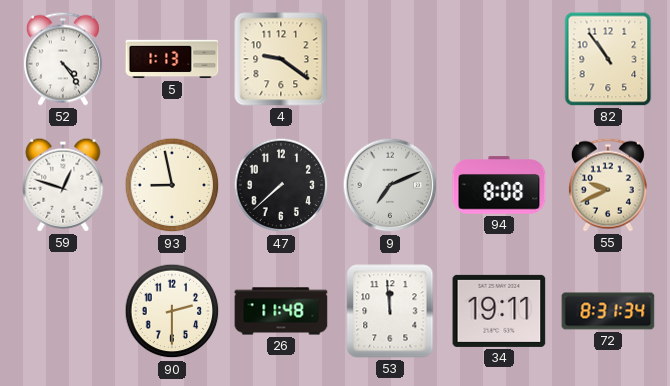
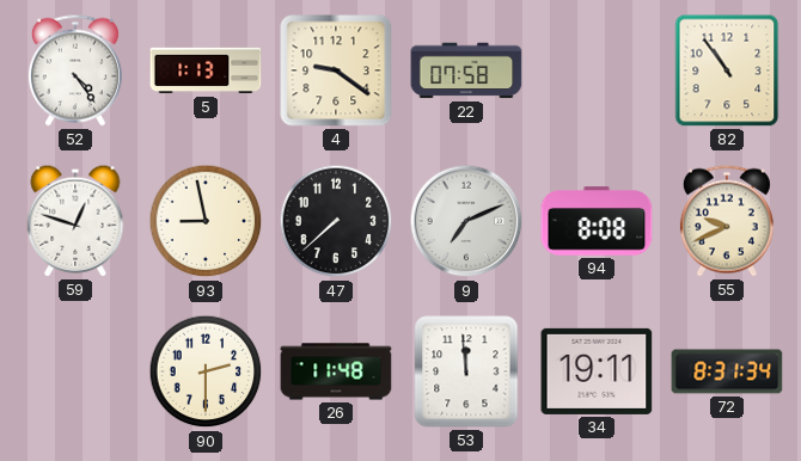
22: none -> 07:58 (466, 70)
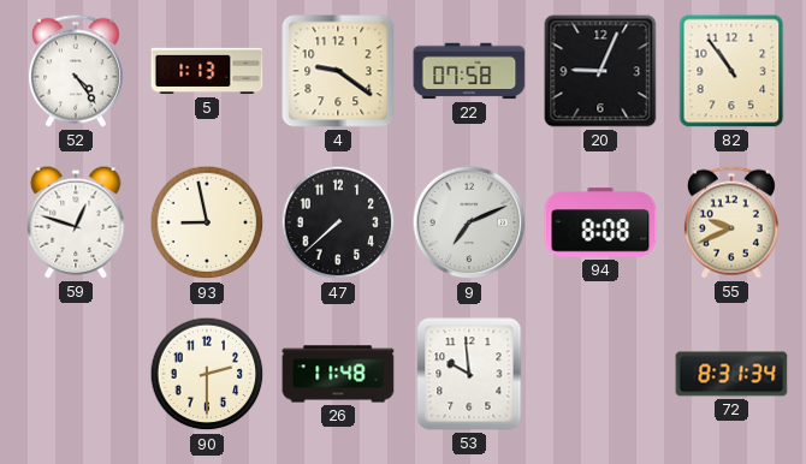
20: none -> 9:04 (600, 71)
53: 11:59 -> 9:59 (469, 374)
34: 19:11 -> none (597, 371)
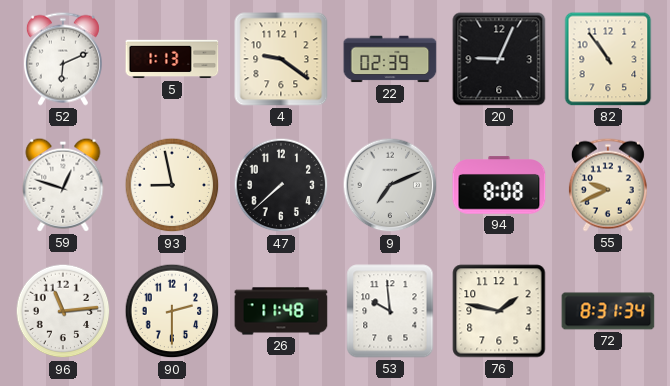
52: 4:24 -> 6:11 (63, 59)
22: 07:58 -> 02:39 (390, 59)
96: none -> 11:14 (63, 311)
76: none -> 1:47 (499, 311)
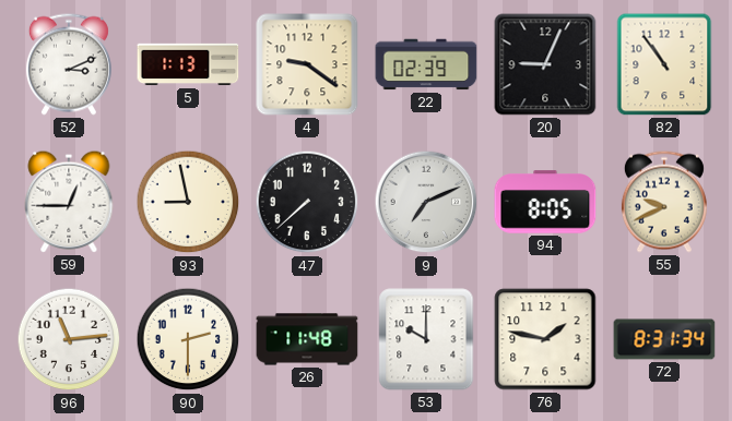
52: 6:11 -> 3:11 (69, 64)
59: 12:48 -> 12:45 (69, 202)
94: 8:08 -> 8:05 (545, 202)
53: 9:59 -> 10:00 (426, 339)
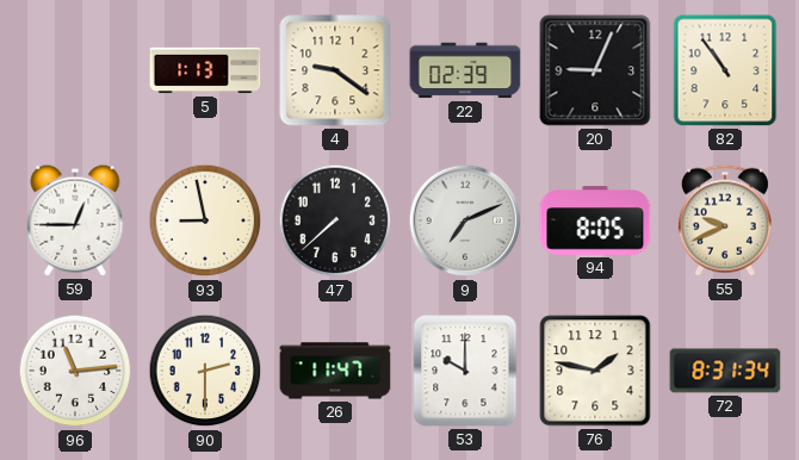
52: 3:11 -> none (69, 64)
26: 11:48 -> 11:47 (335, 371)
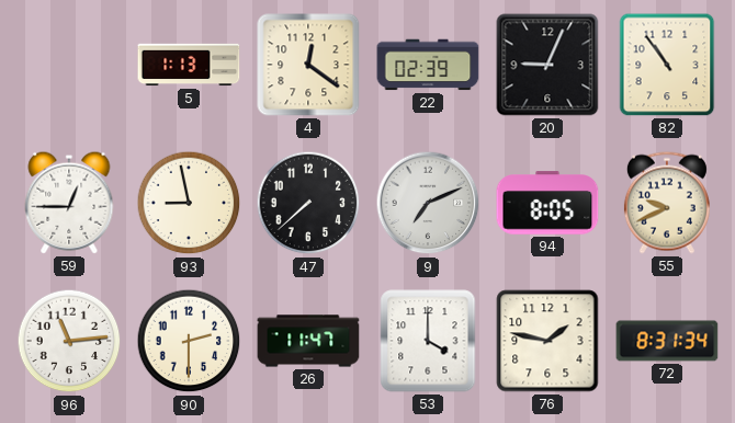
4: 9:21 -> 12:21 (308, 65)
53: 10:00 -> 4:00 (428, 341)
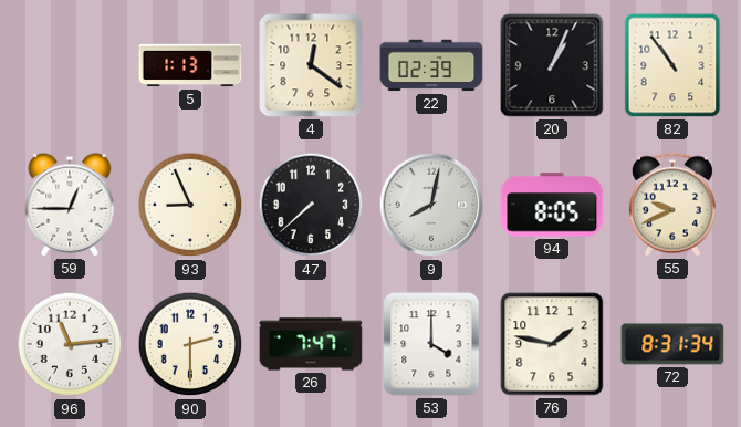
20: 9:04 -> 1:04 (552, 65)
93: 8:58 -> 8:56 (190, 205)
9: 7:11 -> 8:02 (431, 205)
26: 11:47 -> 7:47 (311, 344)
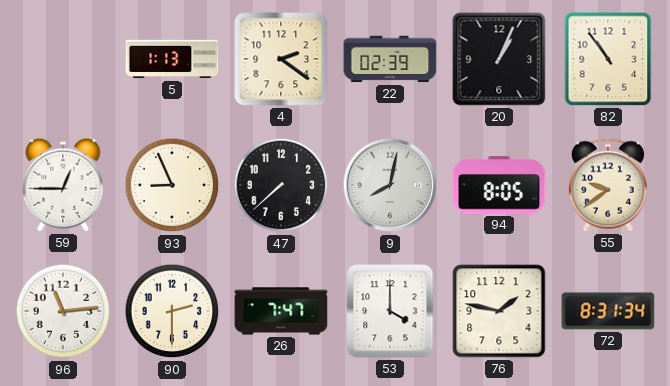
4: 12:21 -> 2:21 (281, 59)
55: 9:41 -> 9:39 (608, 185)
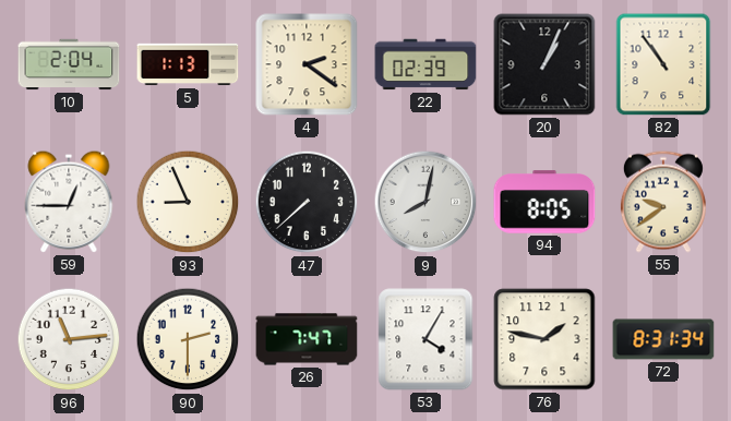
10: none -> 2:04 (69, 64)
53: 4:00 -> 4:05 (426, 339)
